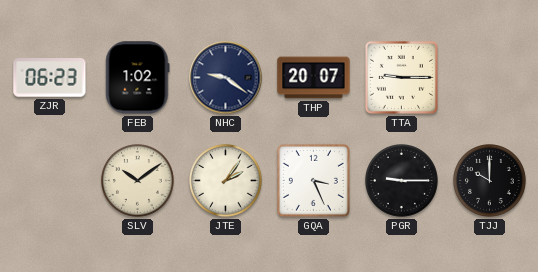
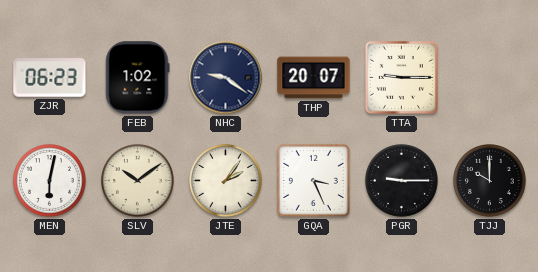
MEN: none -> 6:02 (50, 181)
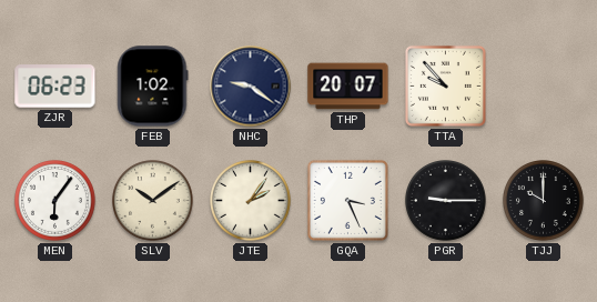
TTA: 9:15 -> 9:53 (445, 85)
MEN: 6:02 -> 6:06 (55, 201)
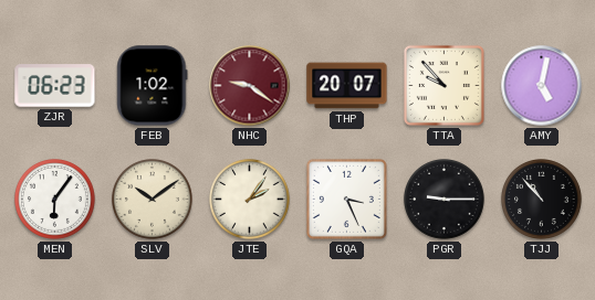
NHC dial: navy -> burgundy (250, 86)
AMY: none -> 5:02 (542, 86)
TJJ: 10:00 -> 10:53 (542, 200)
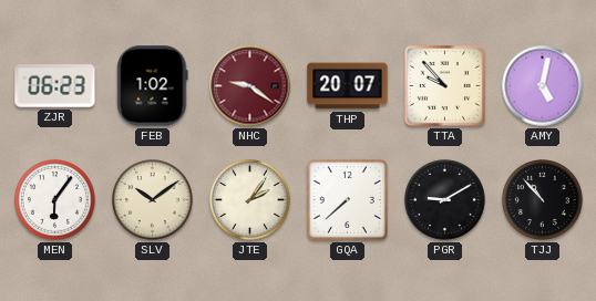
GQA: 3:26 -> 7:38 (347, 199)
PGR: 9:15 -> 9:10 (445, 200)
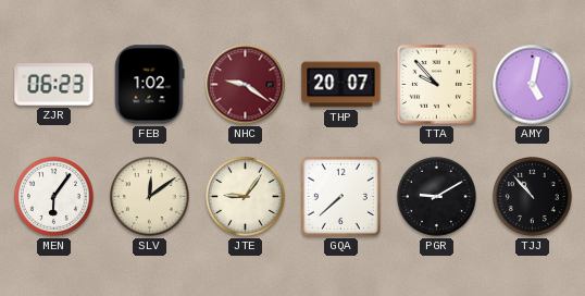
SLV: 10:09 -> 12:09 (150, 197)
JTE: 2:06 -> 9:06 (246, 197)
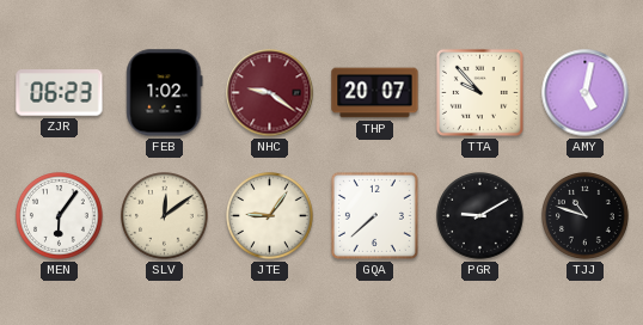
TJJ: 10:53 -> 10:48 (586, 216)
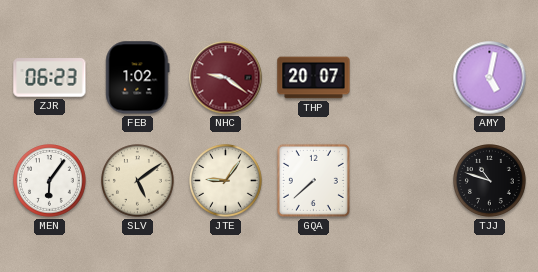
TTA: 9:53 -> none (479, 92)
SLV: 12:09 -> 5:09 (138, 181)
PGR: 9:10 -> none (480, 216)
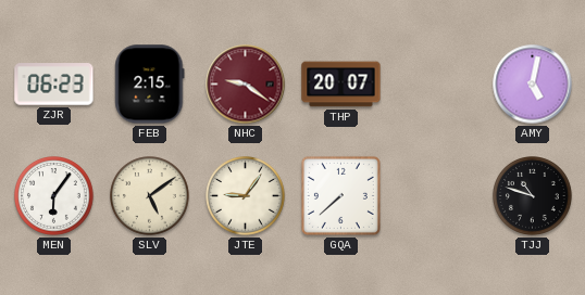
FEB: 1:02 -> 2:15 (150, 85)
